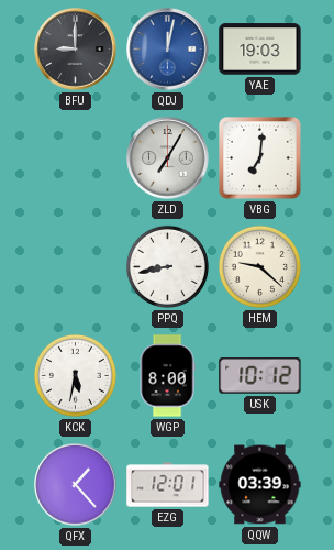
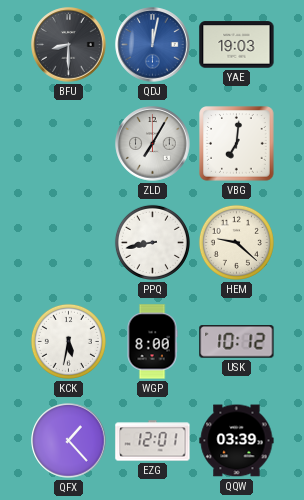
BFU: 9:00 -> 8:30 (69, 45)
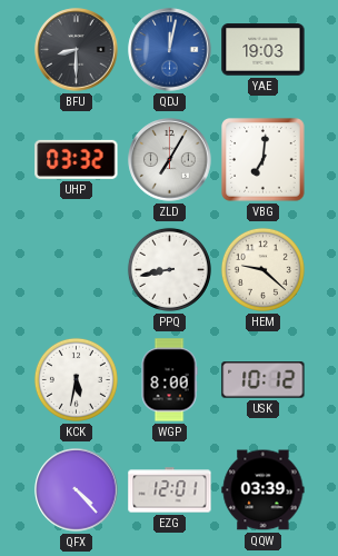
UHP: none -> 03:32 (77, 159)
QFX: 1:23 -> 4:23 (77, 490)
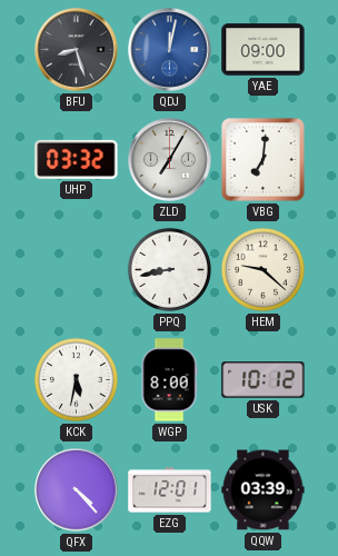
BFU: 8:30 -> 8:27 (77, 50)
YAE: 19:03 -> 09:00 (264, 50)
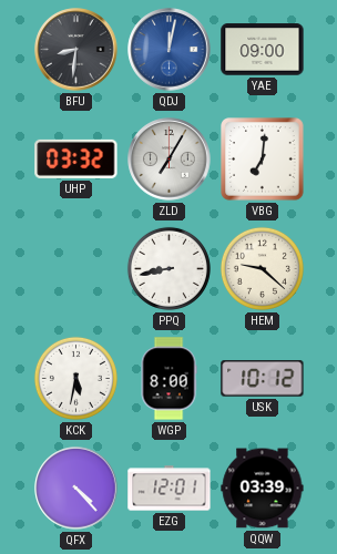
BFU: 8:27 -> 8:31 (76, 50)
